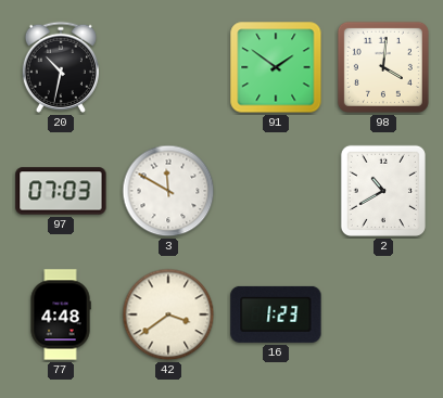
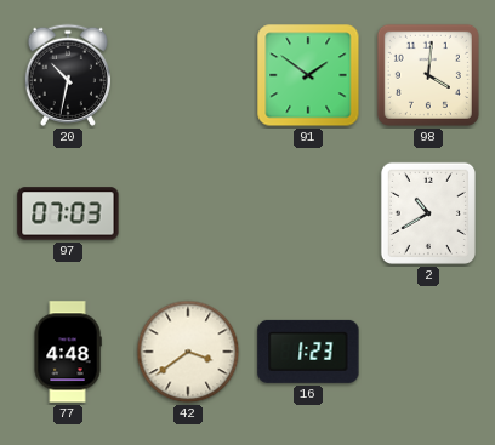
3: 11:50 -> none (168, 191)
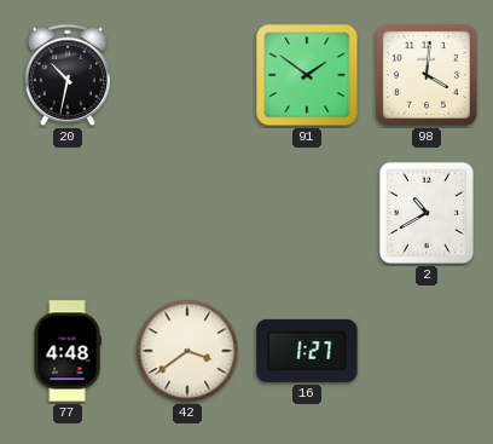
97: 07:03 -> none (68, 213)
16: 1:23 -> 1:27 (307, 351)
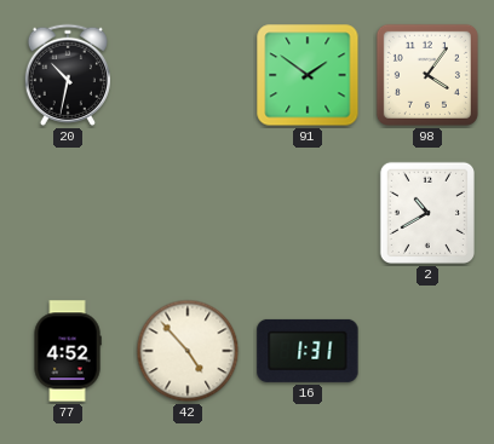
98: 4:01 -> 4:06 (427, 75)
77: 4:48 -> 4:52 (68, 351)
42: 3:39 -> 4:53 (188, 351)
16: 1:27 -> 1:31 (308, 351)
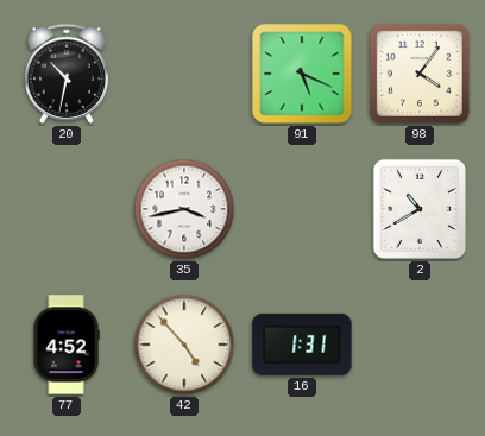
91: 1:51 -> 5:19 (302, 74)
35: none -> 3:43 (184, 209)
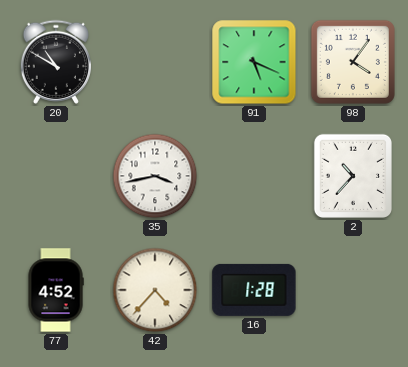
20: 10:32 -> 10:50 (56, 62)
2: 10:40 -> 10:37 (353, 176)
42: 4:53 -> 4:37 (155, 290)
16: 1:31 -> 1:28 (254, 290)
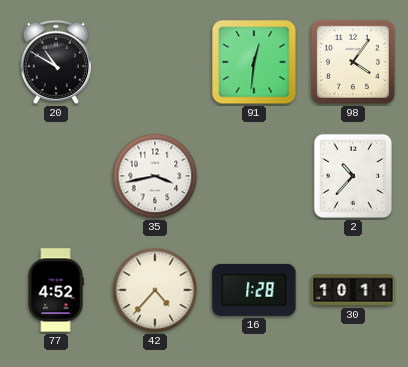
91: 5:19 -> 12:31 (254, 62)
30: none -> 10:11 (353, 290)
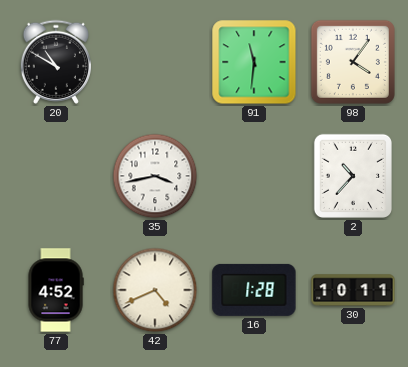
91: 12:31 -> 11:31 (254, 62)
42: 4:37 -> 4:41 (155, 290)
